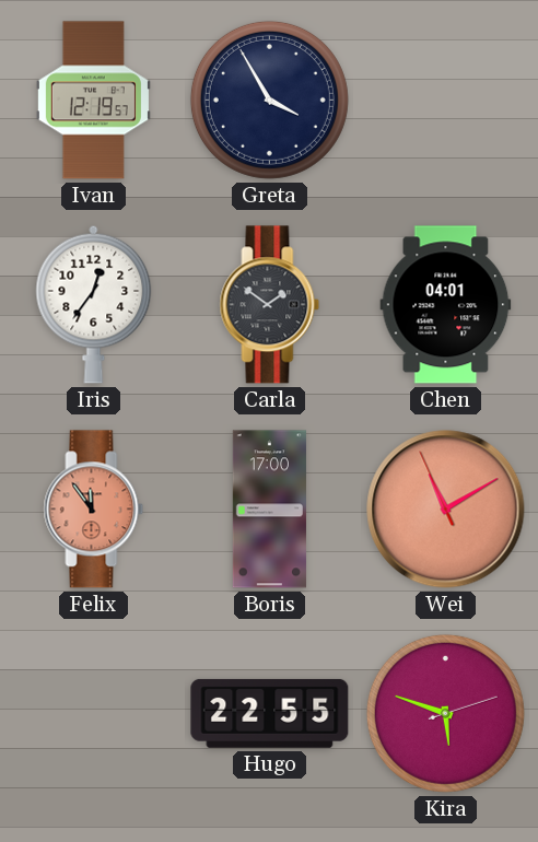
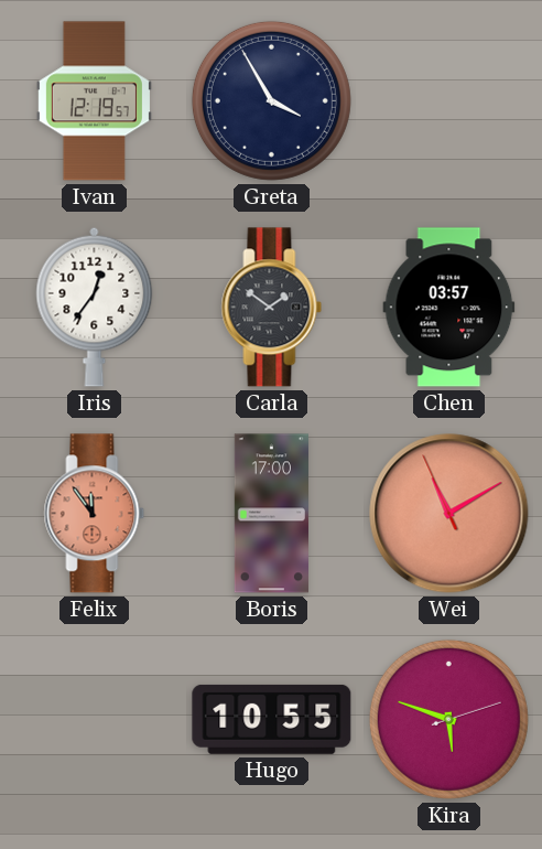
Chen: 04:01 -> 03:57 (449, 308)
Hugo: 22:55 -> 10:55 (272, 719)
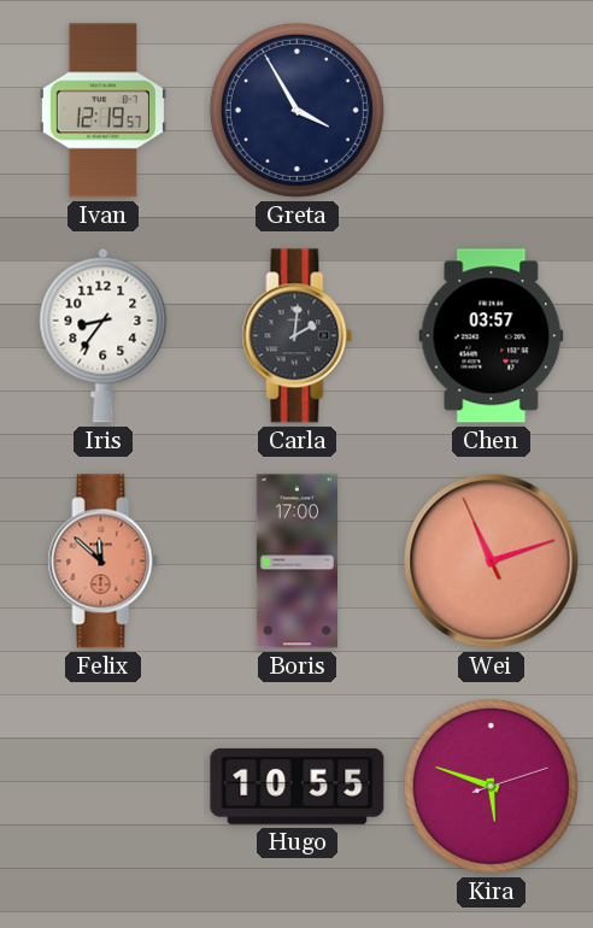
Iris: 12:36 -> 8:36 (104, 335)
Carla: 1:51 -> 2:01 (298, 336)
Felix: 11:54 -> 11:52 (104, 562)
Wei: 11:09 -> 11:11 (492, 562)
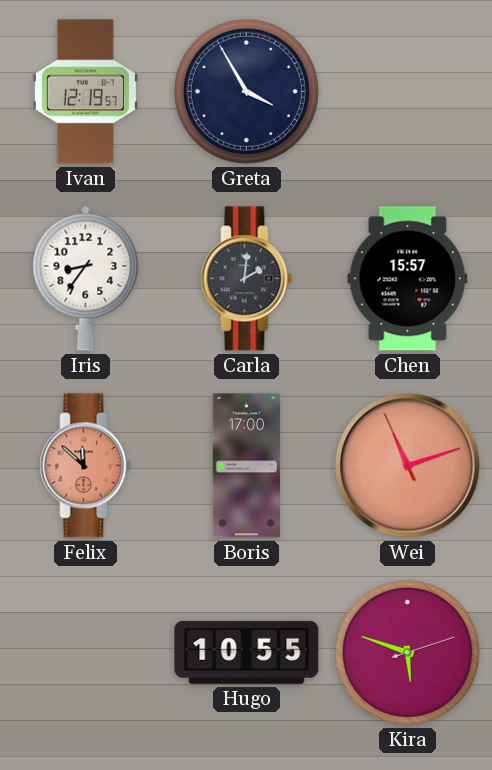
Chen: 03:57 -> 15:57 (408, 279)
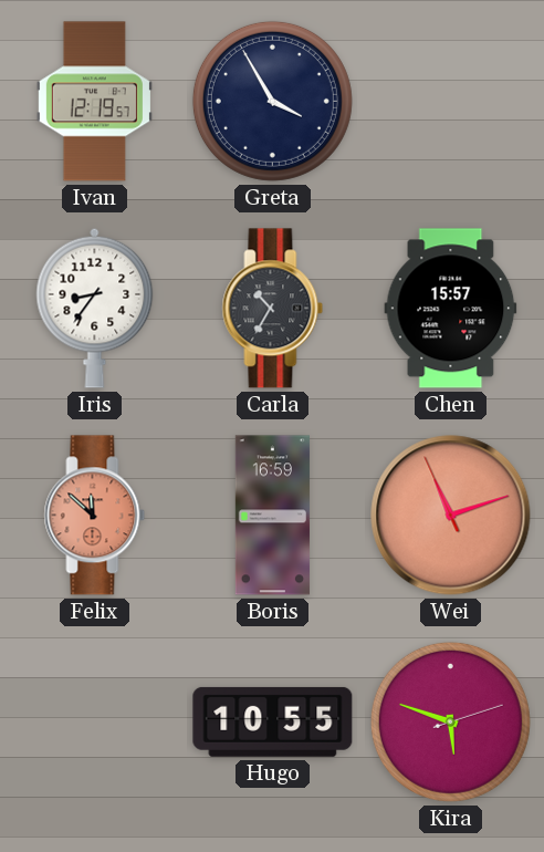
Carla: 2:01 -> 10:35 (273, 309)
Boris: 17:00 -> 16:59 (272, 516)
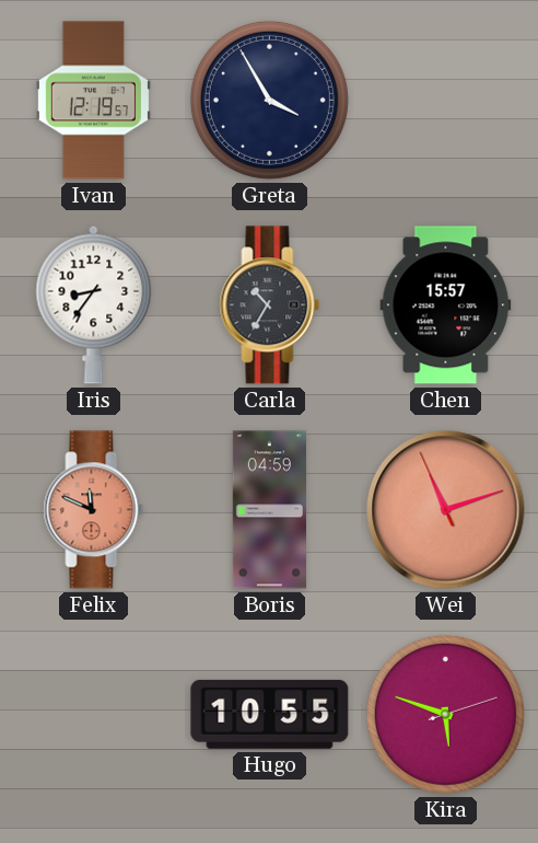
Felix: 11:52 -> 11:49 (94, 510)
Boris: 16:59 -> 04:59 (269, 510)
